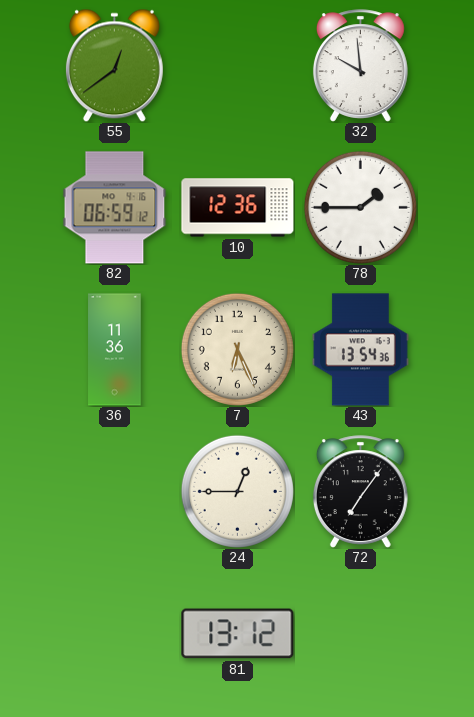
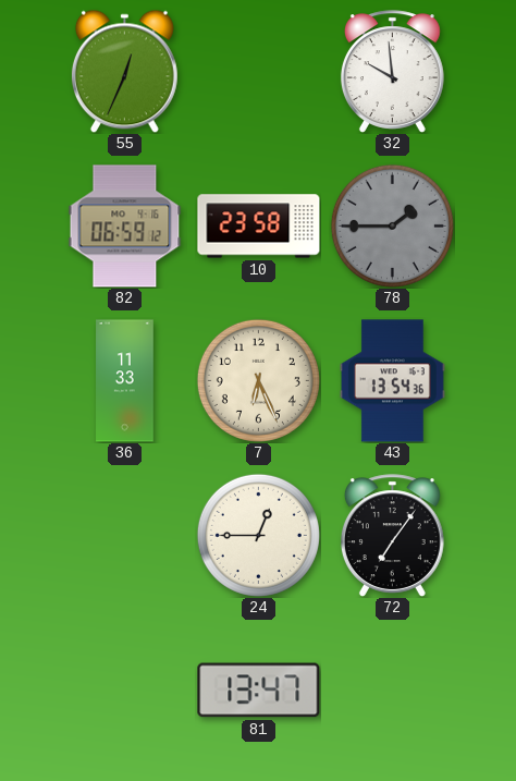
55: 12:39 -> 12:34 (124, 71)
10: 12:36 -> 23:58 (259, 227)
78 dial: white -> grey (392, 225)
36: 11:36 -> 11:33 (125, 381)
81: 13:12 -> 13:47 (259, 691)
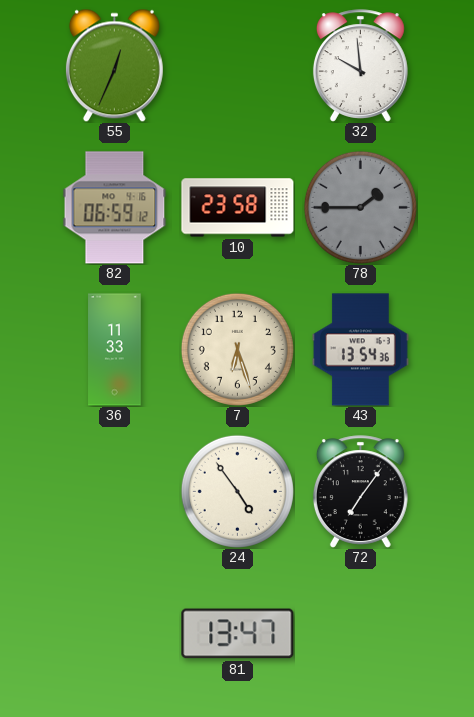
7: 6:26 -> 6:27 (237, 349)
24: 12:45 -> 4:54 (237, 491)
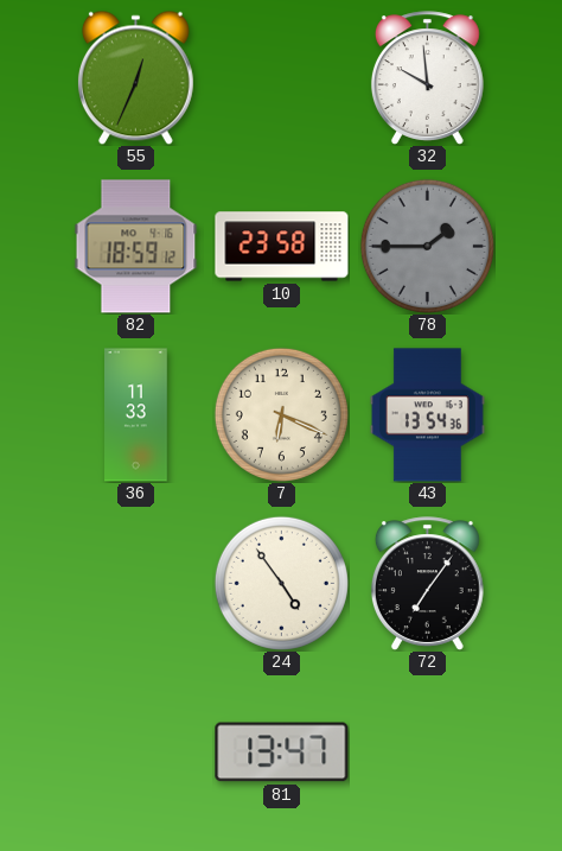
82: 06:59 -> 18:59 (136, 247)
7: 6:27 -> 6:19 (281, 414)
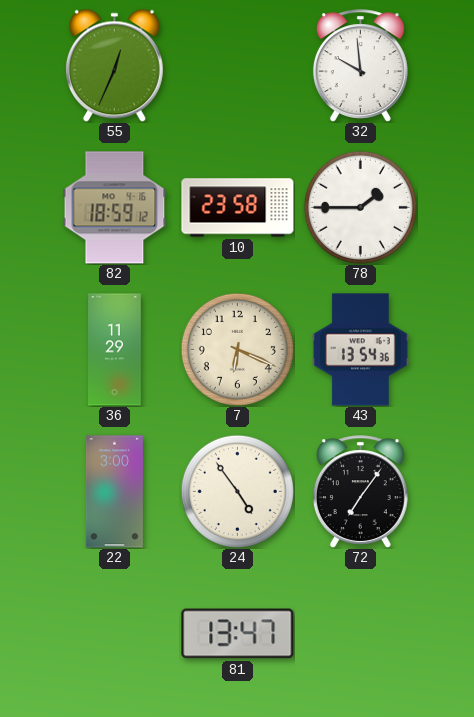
78 dial: grey -> white (360, 207)
36: 11:33 -> 11:29 (115, 350)
22: none -> 3:00 (114, 492)
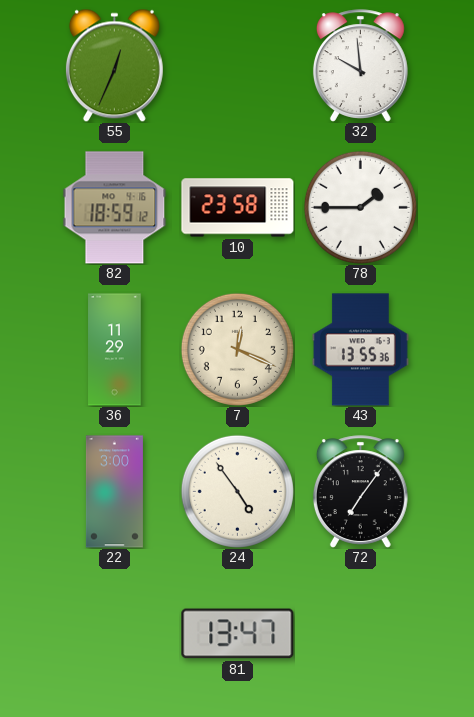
7: 6:19 -> 12:19 (237, 349)
43: 13:54 -> 13:55 (360, 350)
